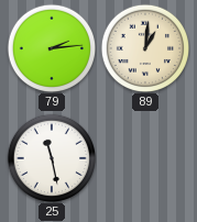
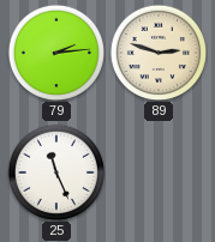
89: 1:01 -> 2:48 (159, 53)
25: 11:28 -> 11:26 (56, 173)
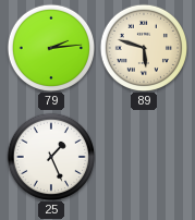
89: 2:48 -> 5:48 (144, 48)
25: 11:26 -> 1:26 (51, 157)
